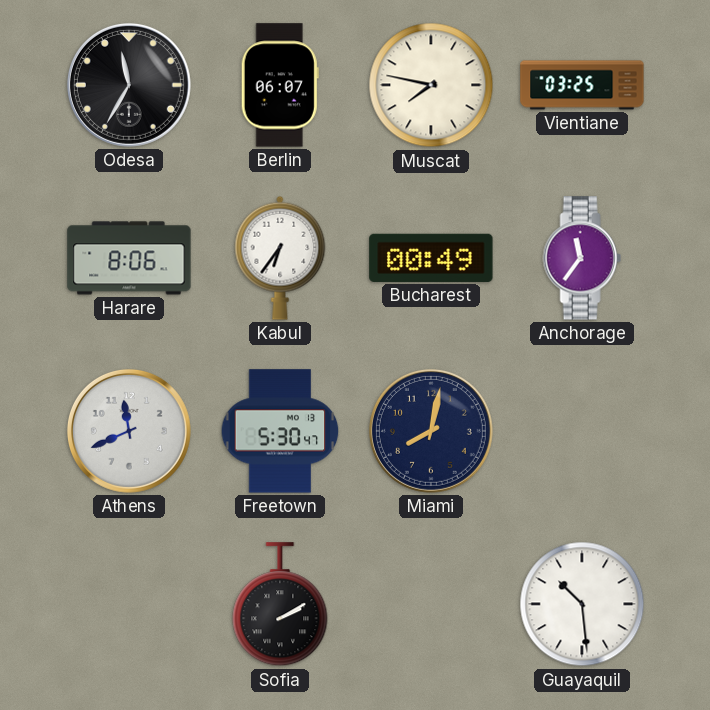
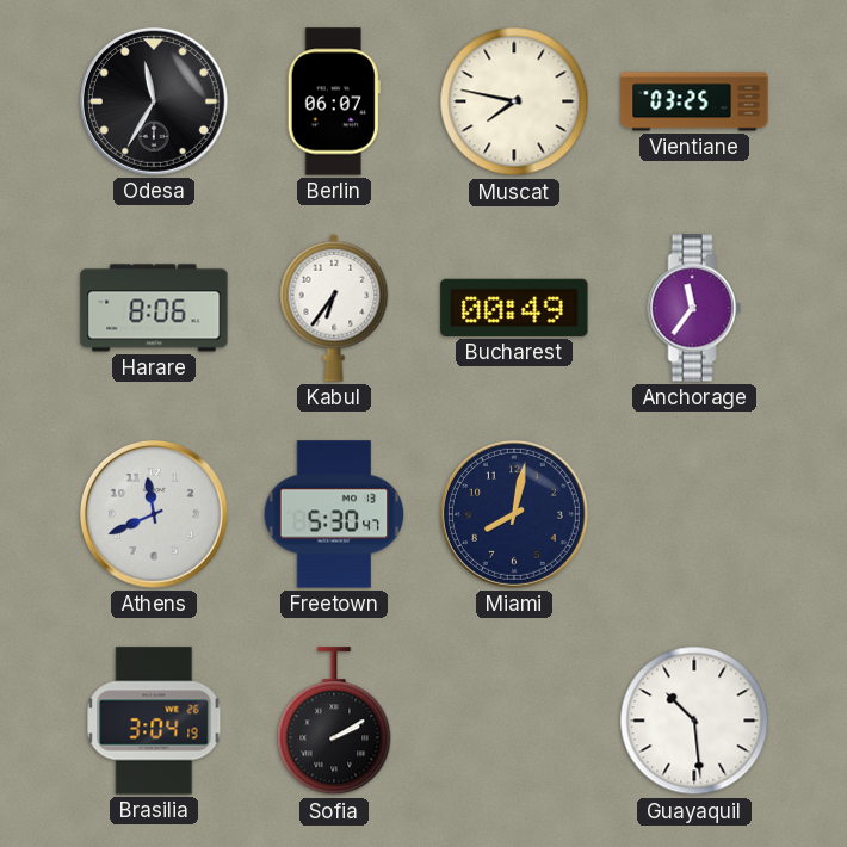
Brasilia: none -> 3:04 (154, 721)
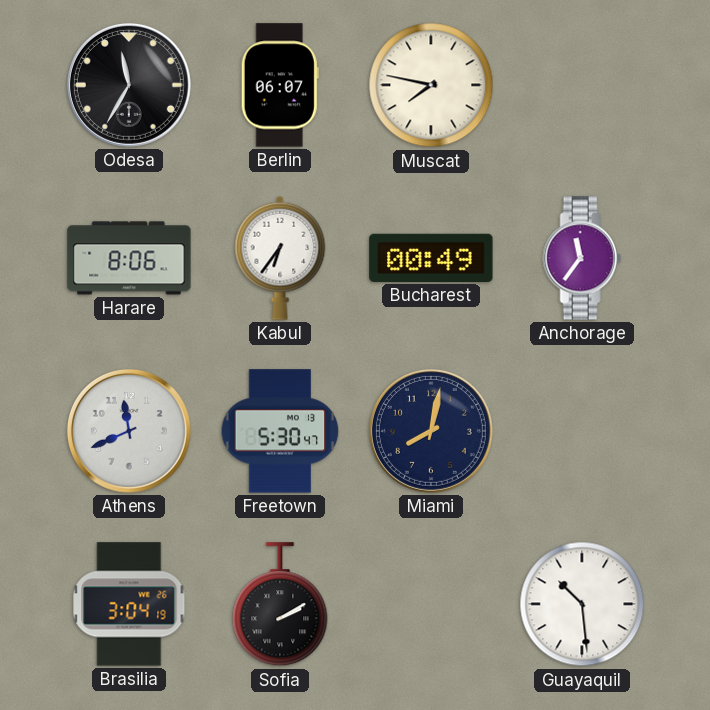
Vientiane: 03:25 -> none (694, 101)
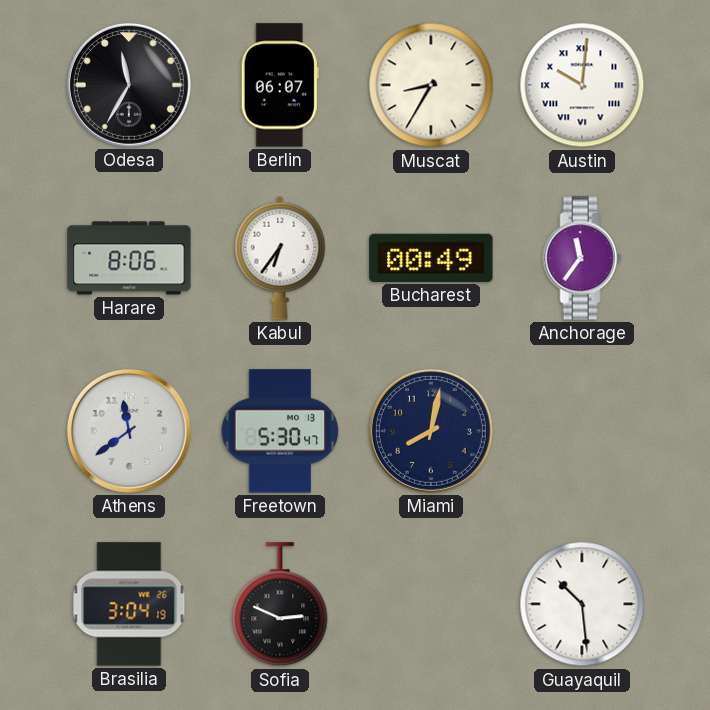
Muscat: 7:47 -> 8:35 (431, 85)
Austin: none -> 10:01 (582, 85)
Athens: 11:41 -> 11:39 (129, 431)
Sofia: 2:10 -> 2:49 (280, 605)
